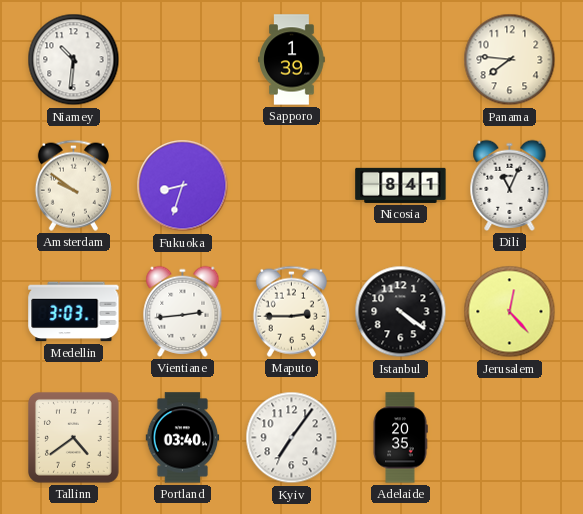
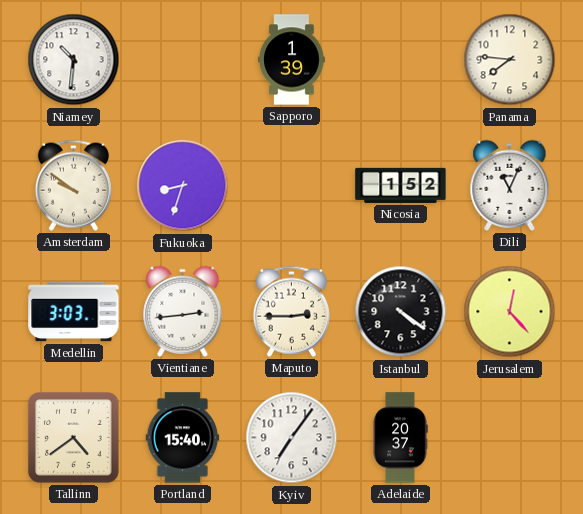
Nicosia: 8:41 -> 1:52 (401, 185)
Portland: 03:40 -> 15:40 (183, 438)
Adelaide: 20:35 -> 20:37 (400, 438)
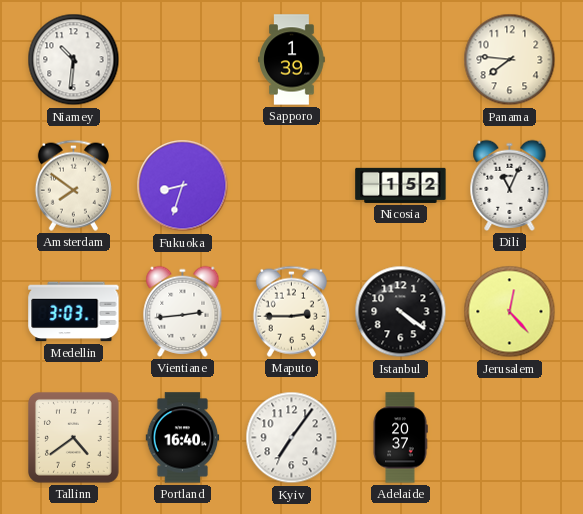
Amsterdam: 9:51 -> 7:51 (73, 185)
Portland: 15:40 -> 16:40 (183, 438)
